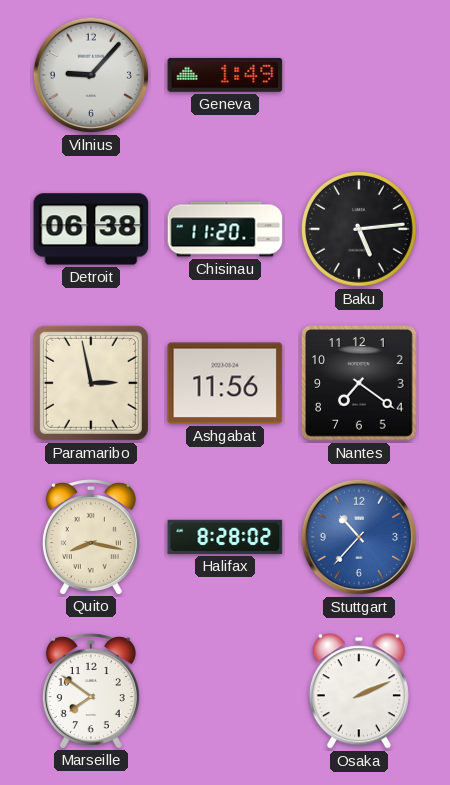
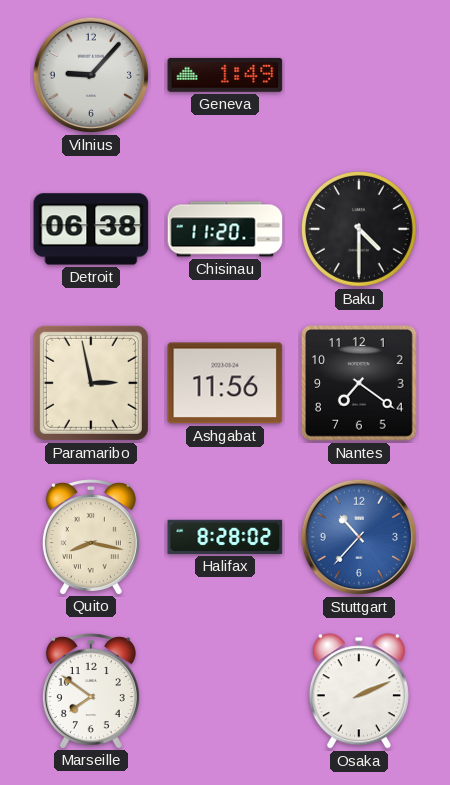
Baku: 5:14 -> 4:30 (360, 230)
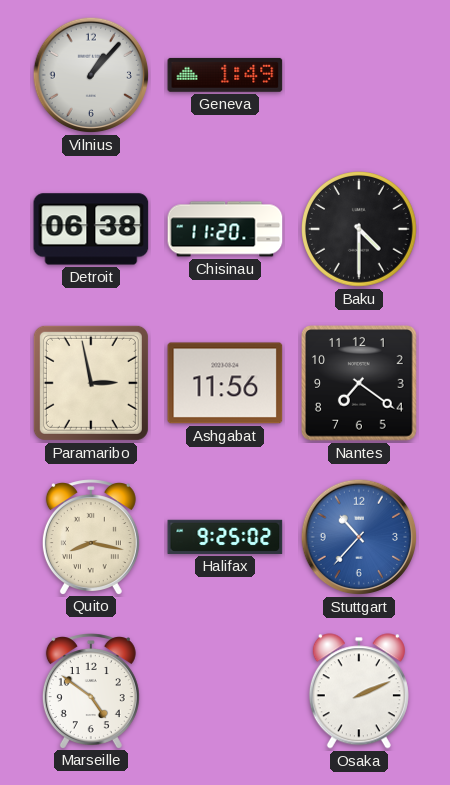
Vilnius: 9:07 -> 1:07 (91, 75)
Halifax: 8:28 -> 9:25 (225, 537)
Marseille: 7:51 -> 4:51 (91, 691)
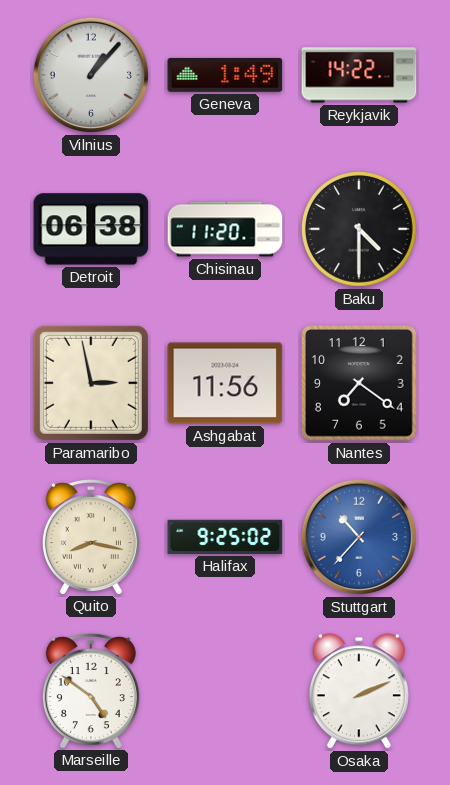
Reykjavik: none -> 14:22 (359, 75)
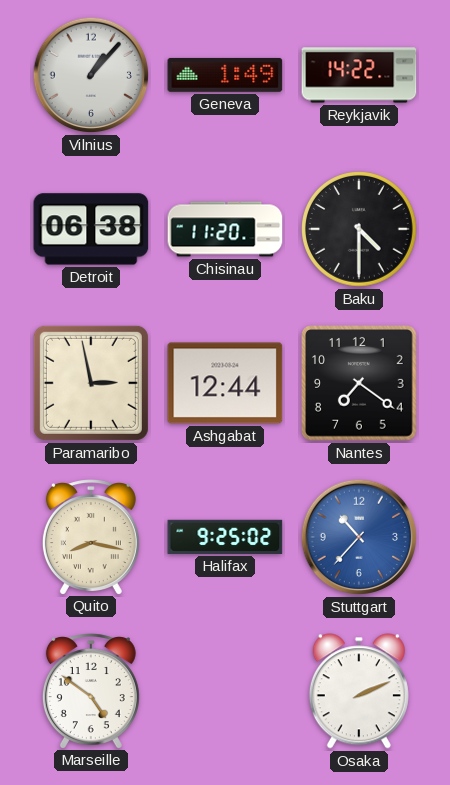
Ashgabat: 11:56 -> 12:44 (225, 383)
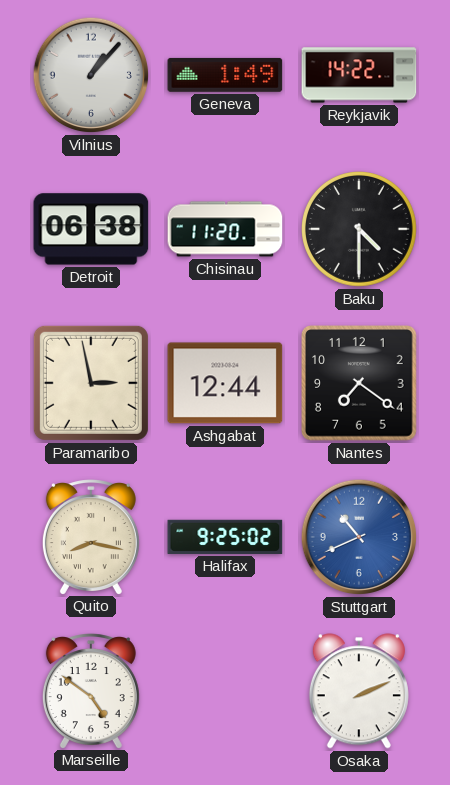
Stuttgart: 10:37 -> 10:41 (359, 537)
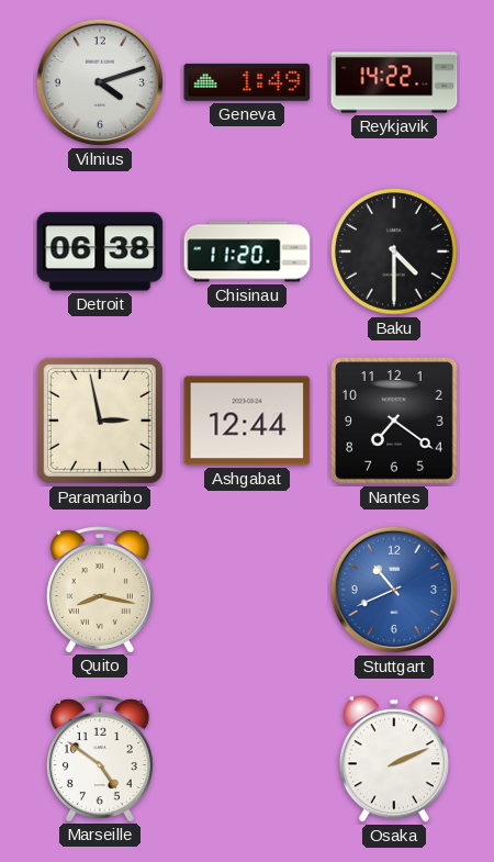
Vilnius: 1:07 -> 4:12 (100, 82)
Halifax: 9:25 -> none (225, 537)
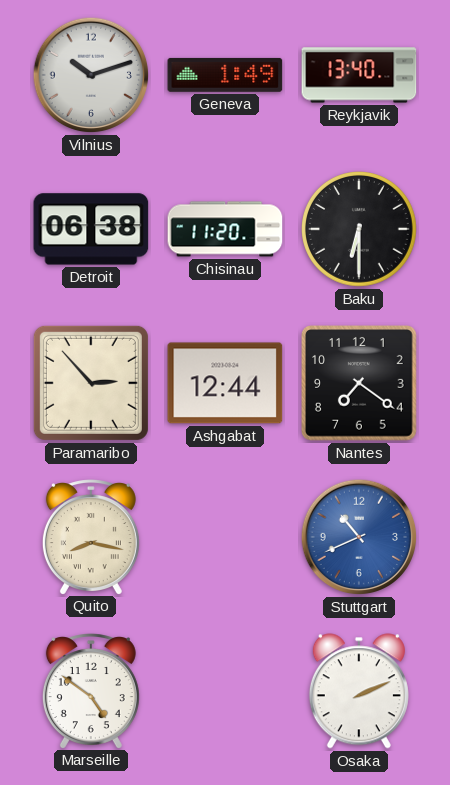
Vilnius: 4:12 -> 10:12 (91, 75)
Reykjavik: 14:22 -> 13:40 (359, 75)
Baku: 4:30 -> 6:30 (360, 230)
Paramaribo: 2:58 -> 2:53 (91, 383)
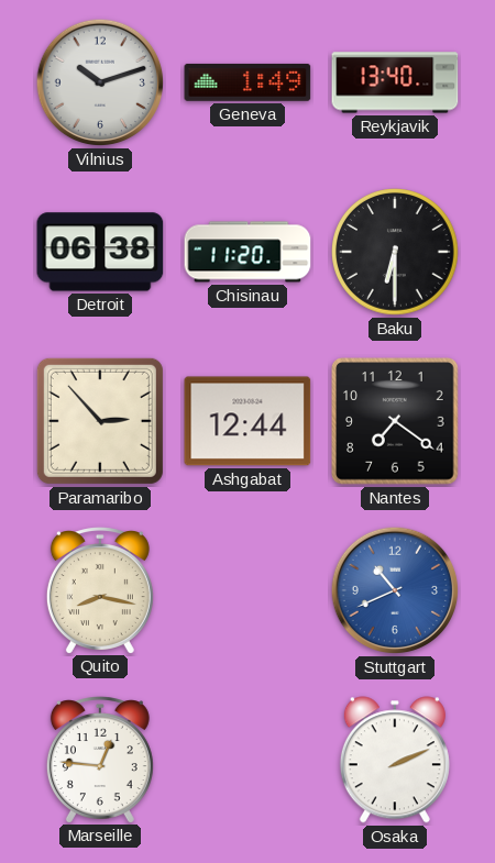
Marseille: 4:51 -> 12:46 (100, 760)
